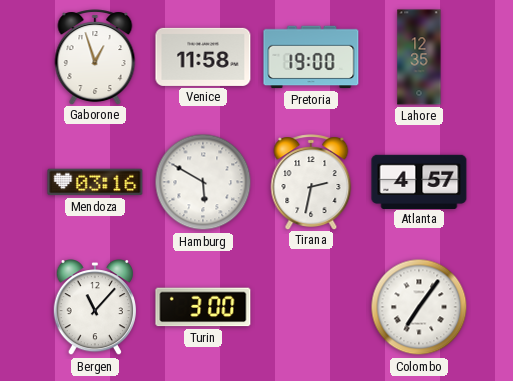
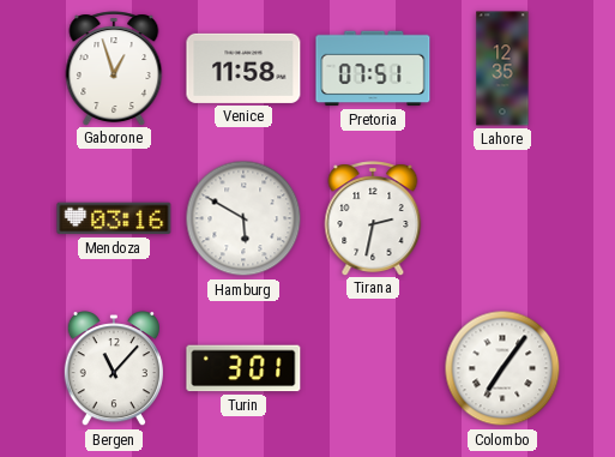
Pretoria: 19:00 -> 07:51 (373, 68)
Atlanta: 4:57 -> none (419, 181)
Turin: 3:00 -> 3:01 (243, 368)
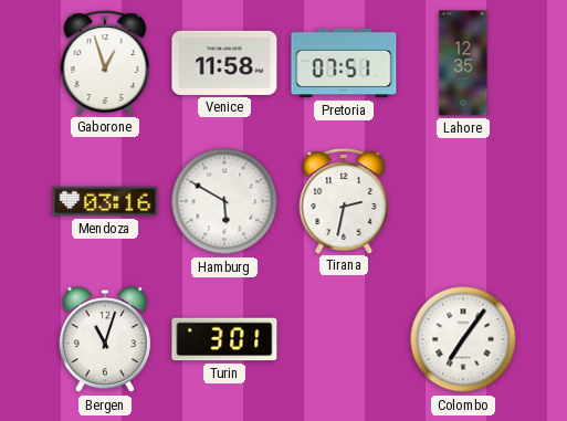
Bergen: 11:07 -> 11:03 (104, 340)
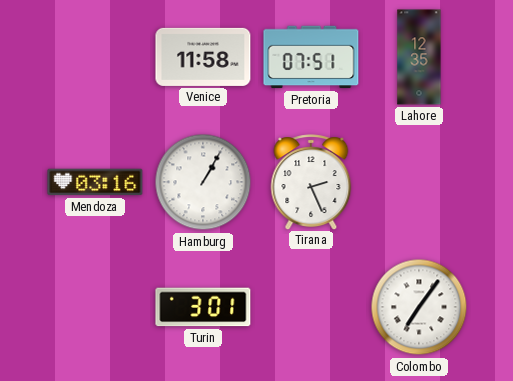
Gaborone: 12:57 -> none (105, 63)
Hamburg: 5:50 -> 1:05 (203, 182)
Tirana: 2:32 -> 2:26 (311, 182)
Bergen: 11:03 -> none (104, 340)
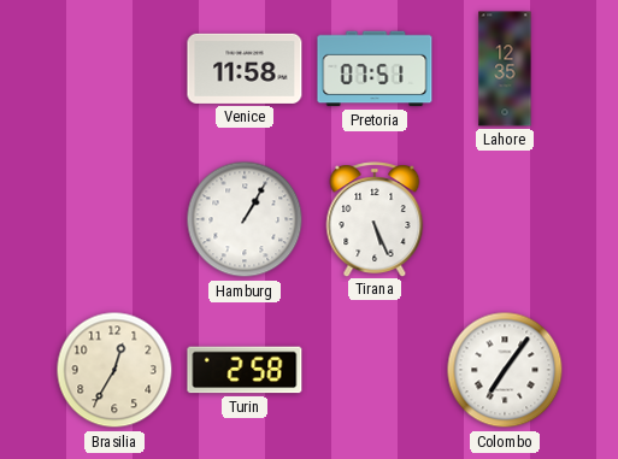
Mendoza: 03:16 -> none (95, 182)
Tirana: 2:26 -> 5:26 (375, 219)
Brasilia: none -> 12:35 (114, 370)
Turin: 3:01 -> 2:58 (245, 370)
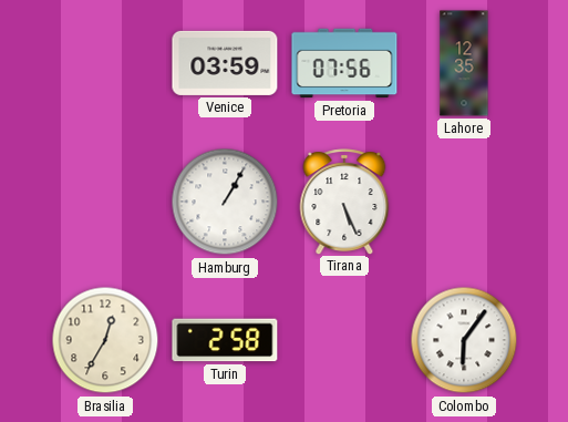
Venice: 11:58 -> 03:59 (225, 63)
Pretoria: 07:51 -> 07:56 (344, 63)
Colombo: 7:06 -> 6:06 (464, 340)
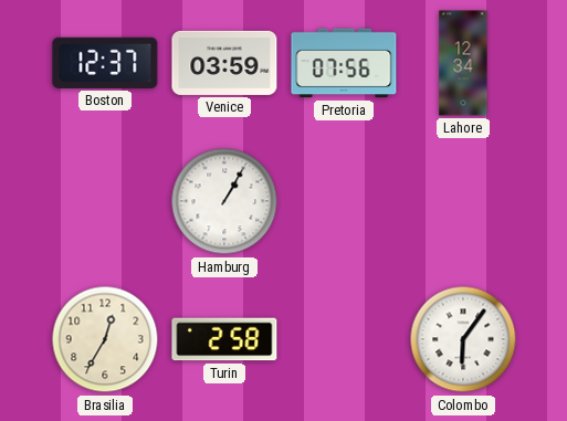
Boston: none -> 12:37 (105, 63)
Lahore: 12:35 -> 12:34 (463, 63)
Tirana: 5:26 -> none (344, 202)
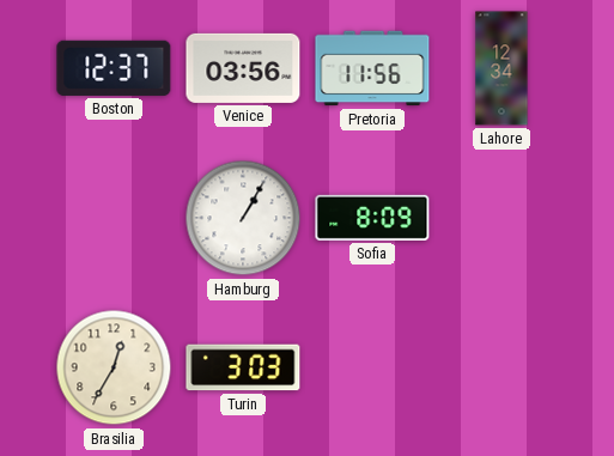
Venice: 03:59 -> 03:56 (243, 68)
Pretoria: 07:56 -> 11:56 (372, 68)
Sofia: none -> 8:09 (372, 218)
Turin: 2:58 -> 3:03 (243, 367)
Colombo: 6:06 -> none (463, 339)
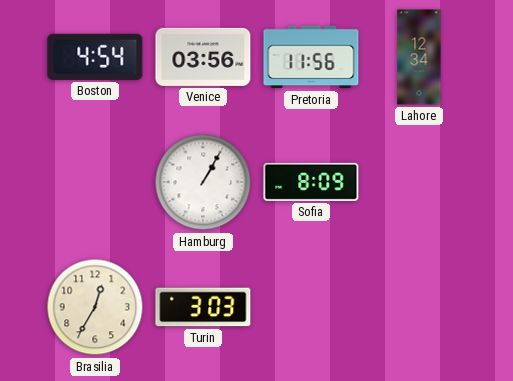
Boston: 12:37 -> 4:54 (95, 57)
